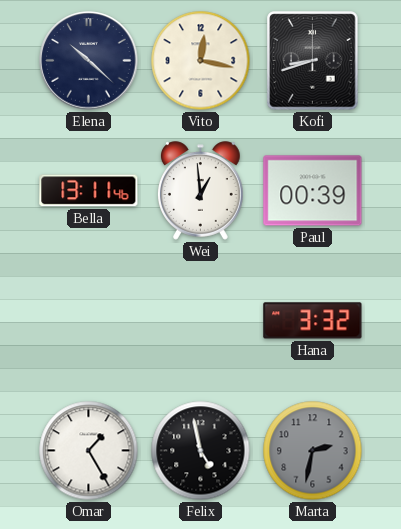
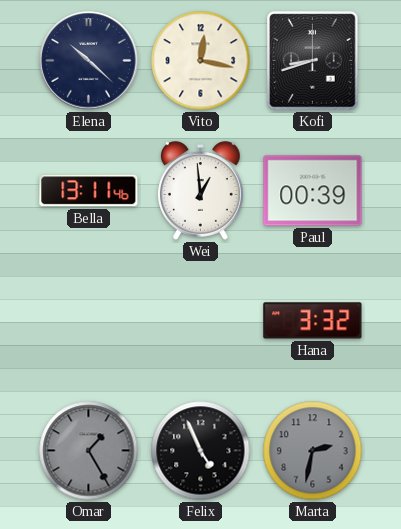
Omar dial: white -> grey (89, 451)
Felix: 4:58 -> 4:56 (201, 451)
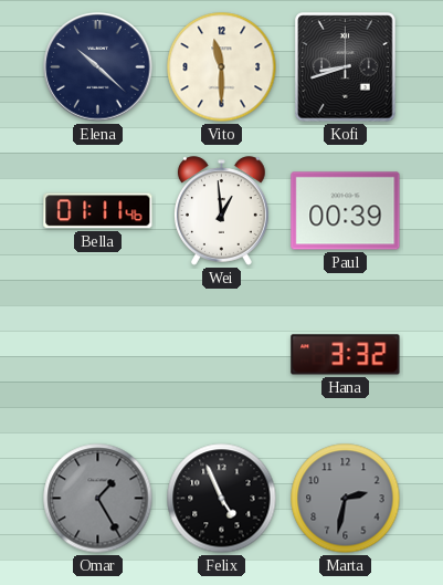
Vito: 12:17 -> 11:30 (222, 67)
Bella: 13:11 -> 01:11 (98, 211)
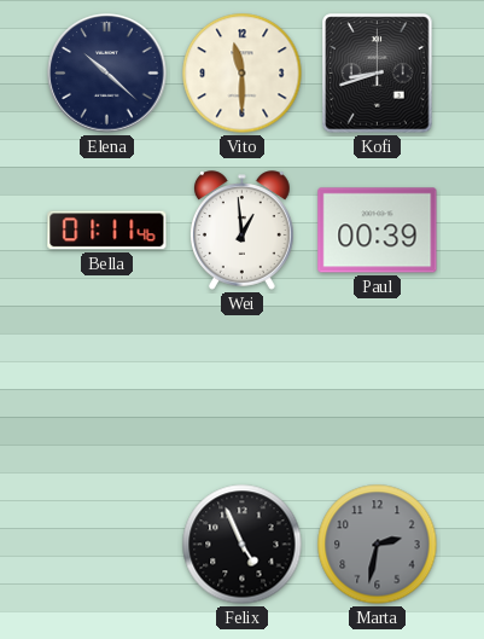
Hana: 3:32 -> none (346, 355)
Omar: 1:25 -> none (98, 499)
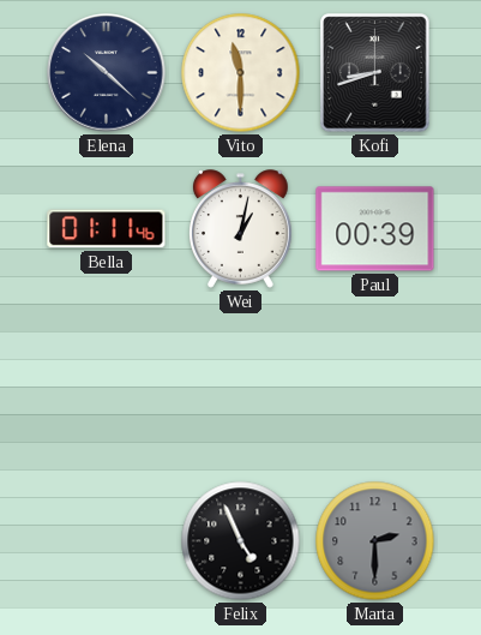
Wei: 12:59 -> 1:02 (241, 229)
Marta: 2:32 -> 2:30 (375, 541)
